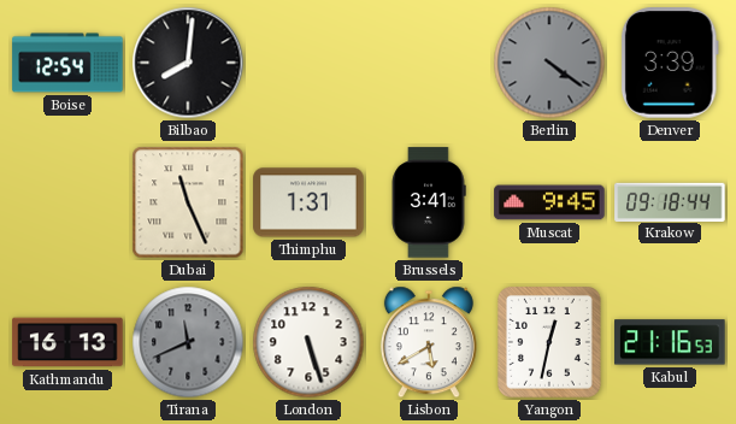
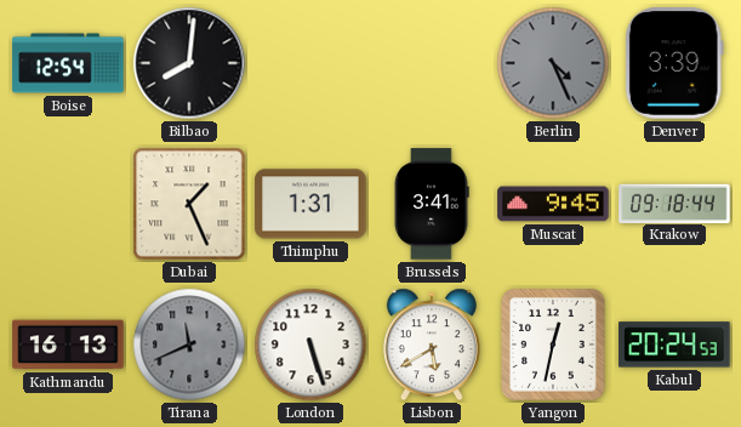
Berlin: 4:21 -> 4:26 (553, 63)
Dubai: 11:26 -> 1:26 (189, 204)
Kabul: 21:16 -> 20:24 (674, 345)
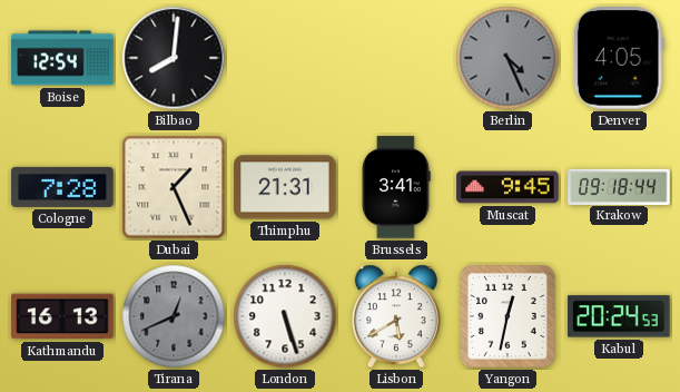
Denver: 3:39 -> 4:05 (619, 58)
Cologne: none -> 7:28 (62, 187)
Thimphu: 1:31 -> 21:31 (285, 187)
Tirana: 11:41 -> 12:41 (174, 316)
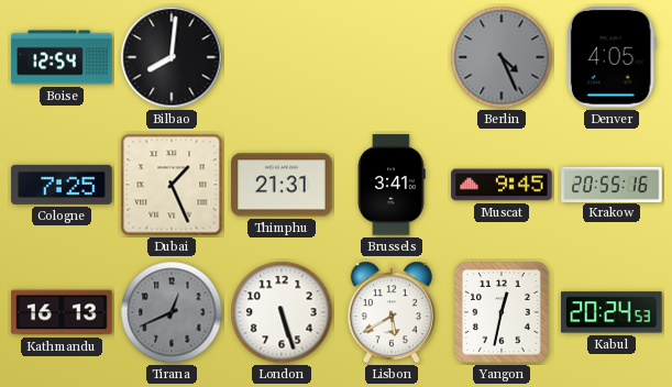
Cologne: 7:28 -> 7:25 (62, 185)
Krakow: 09:18 -> 20:55 (612, 184)
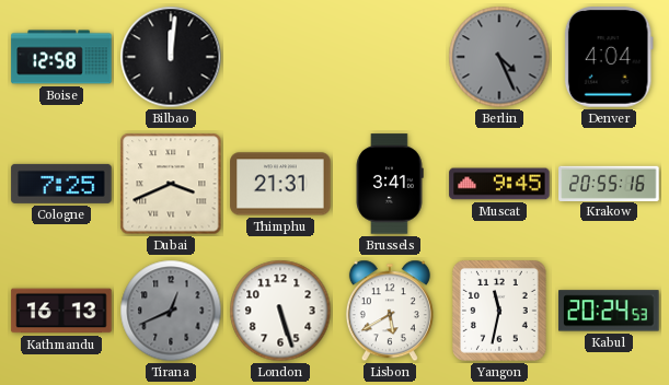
Boise: 12:54 -> 12:58 (61, 57)
Bilbao: 8:01 -> 12:01 (171, 57)
Denver: 4:05 -> 4:04 (609, 57)
Dubai: 1:26 -> 3:41 (171, 184)
Yangon: 12:32 -> 11:32 (500, 312)
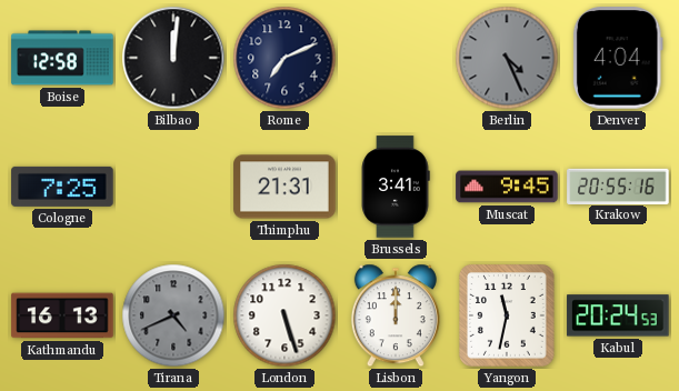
Rome: none -> 7:11 (284, 58)
Dubai: 3:41 -> none (171, 184)
Tirana: 12:41 -> 4:41 (173, 315)
Lisbon: 5:40 -> 12:00 (396, 315)
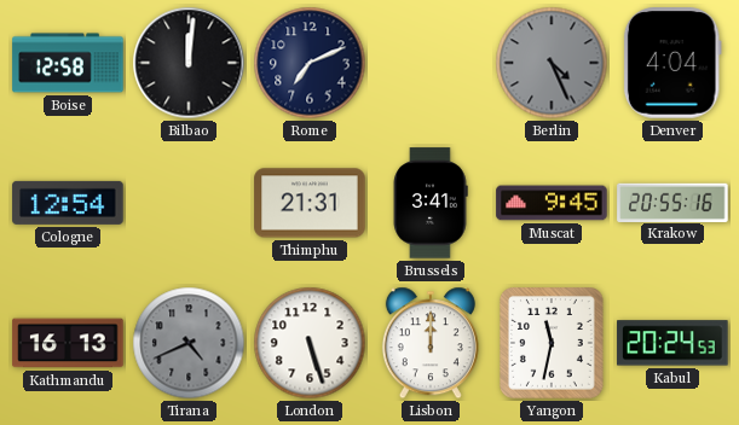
Cologne: 7:25 -> 12:54 (68, 203)
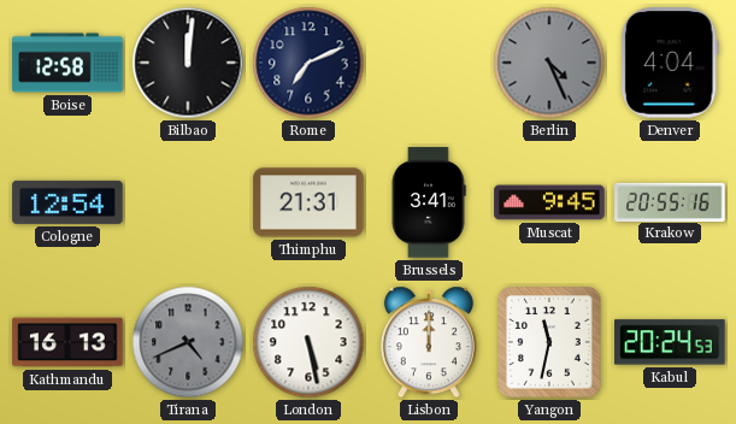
London: 5:27 -> 5:28 (308, 342)
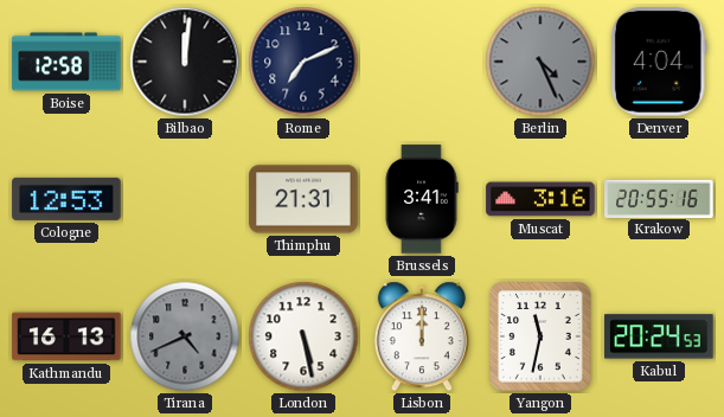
Cologne: 12:54 -> 12:53 (66, 199)
Muscat: 9:45 -> 3:16 (540, 199)
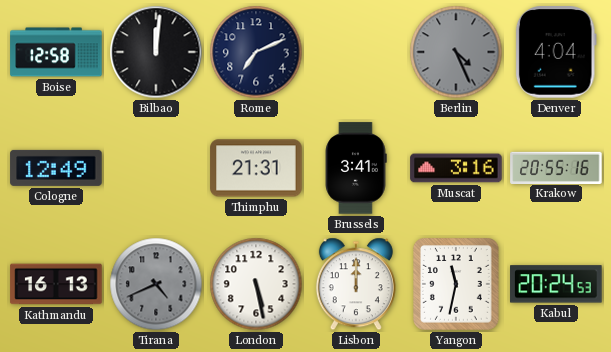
Cologne: 12:53 -> 12:49 (56, 168)
